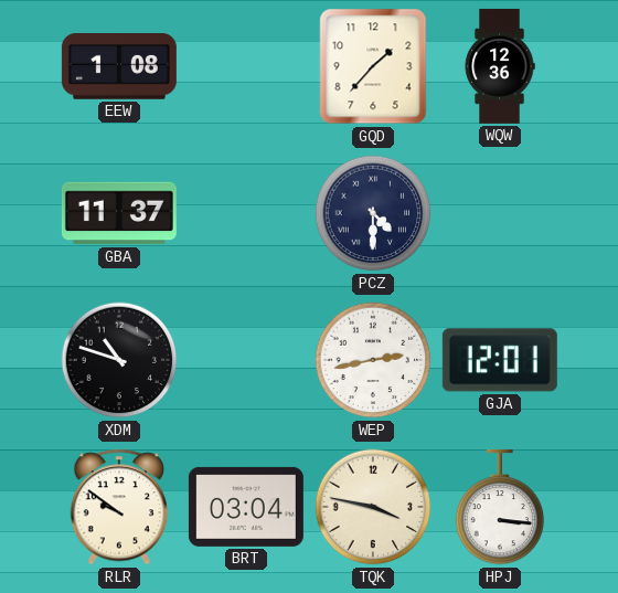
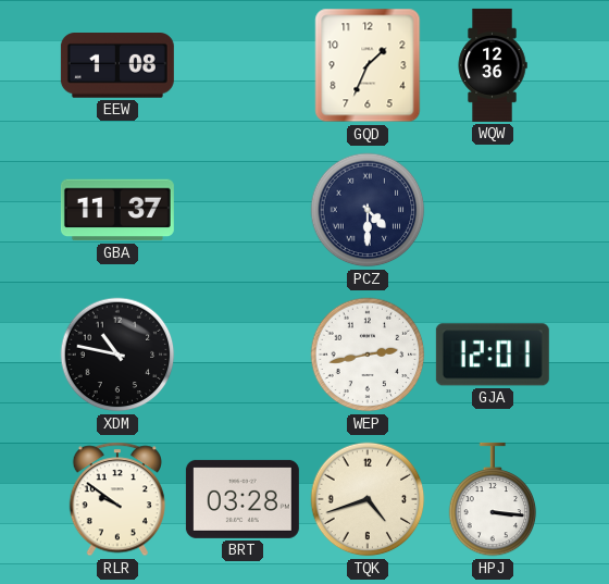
GQD: 1:37 -> 1:34 (368, 65)
XDM: 10:48 -> 10:47 (117, 355)
BRT: 03:04 -> 03:28 (243, 499)
TQK: 3:47 -> 4:42 (368, 499)
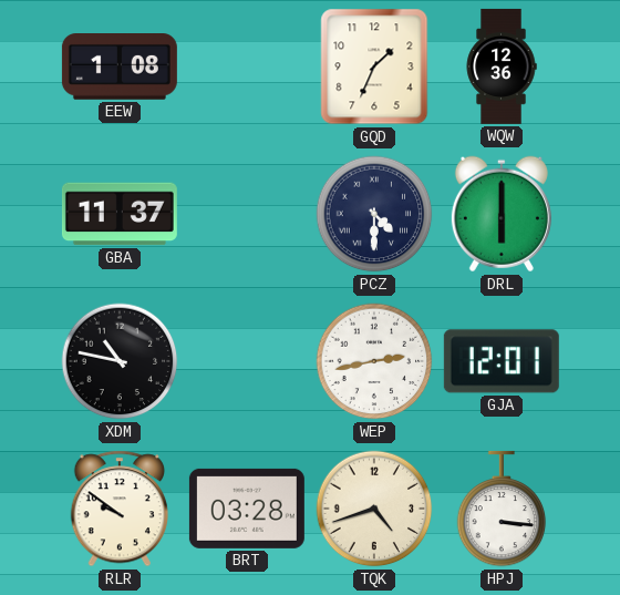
DRL: none -> 6:00 (502, 214)
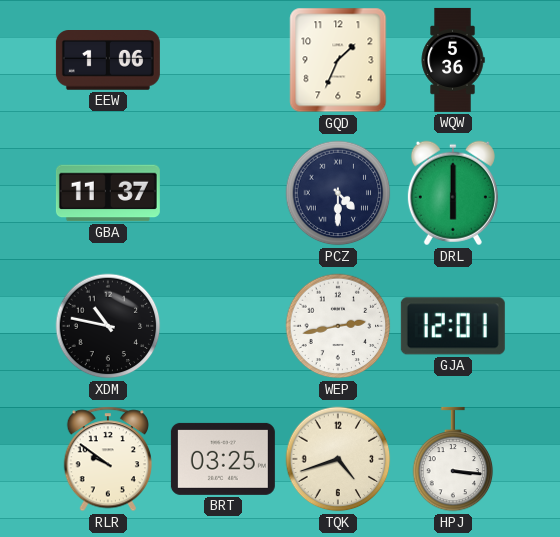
EEW: 1:08 -> 1:06 (108, 61)
WQW: 12:36 -> 5:36 (453, 60)
BRT: 03:28 -> 03:25 (223, 459)
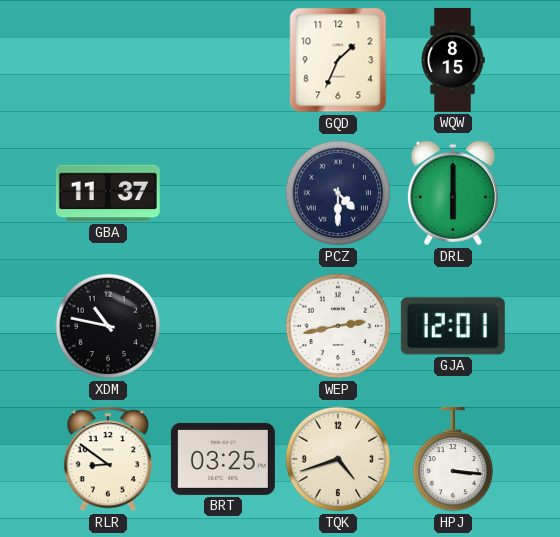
EEW: 1:06 -> none (108, 61)
WQW: 5:36 -> 8:15 (453, 60)
RLR: 9:51 -> 8:51 (107, 459)
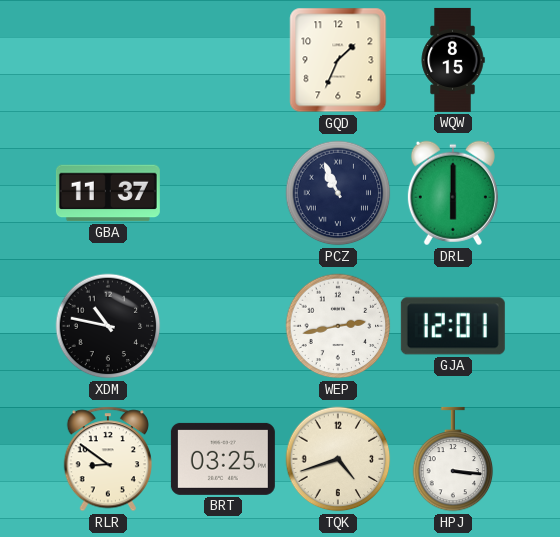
PCZ: 4:30 -> 10:56 (338, 193)
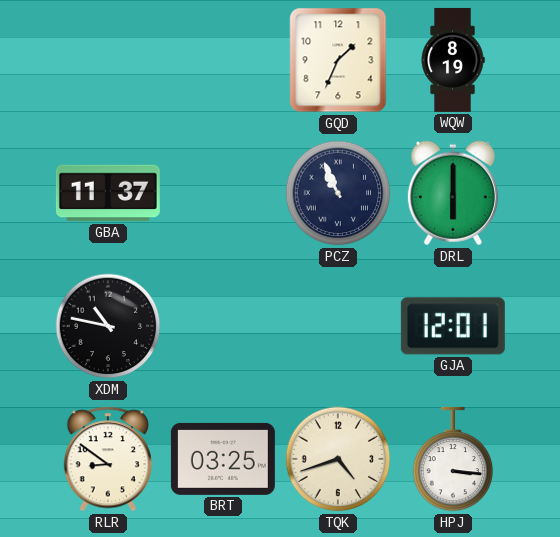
WQW: 8:15 -> 8:19 (453, 60)
WEP: 2:43 -> none (338, 326)
